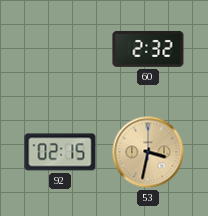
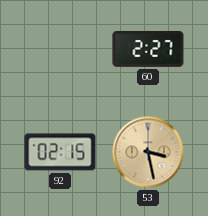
60: 2:32 -> 2:27 (148, 49)
53: 3:32 -> 3:28 (148, 152)
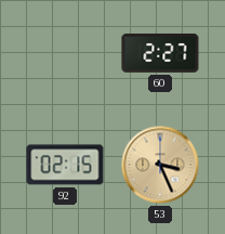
53: 3:28 -> 3:26 (160, 165)
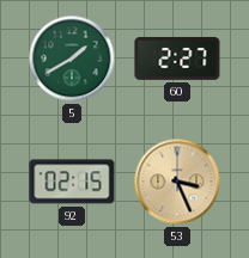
5: none -> 1:40 (72, 59)
